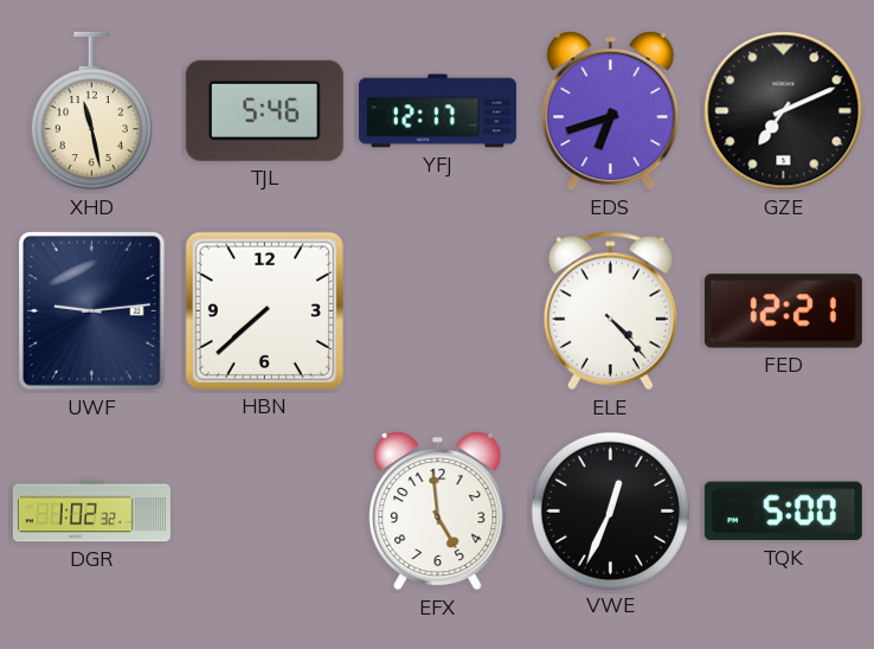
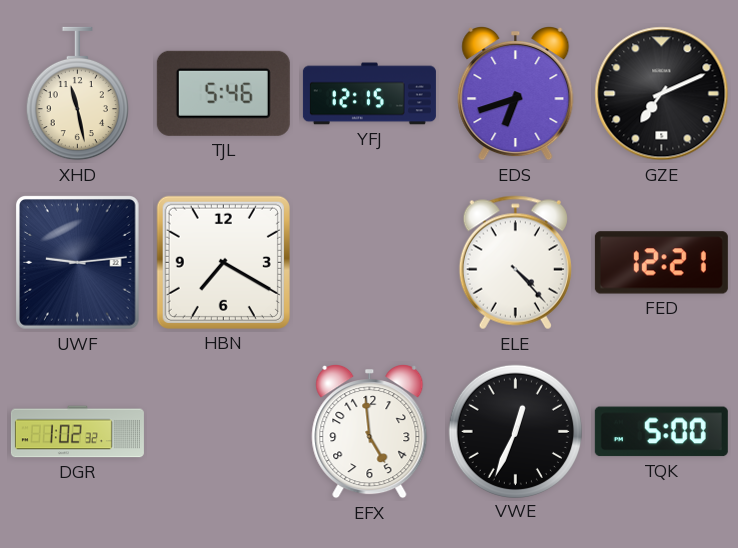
YFJ: 12:17 -> 12:15 (369, 94)
HBN: 7:38 -> 7:20 (223, 262)
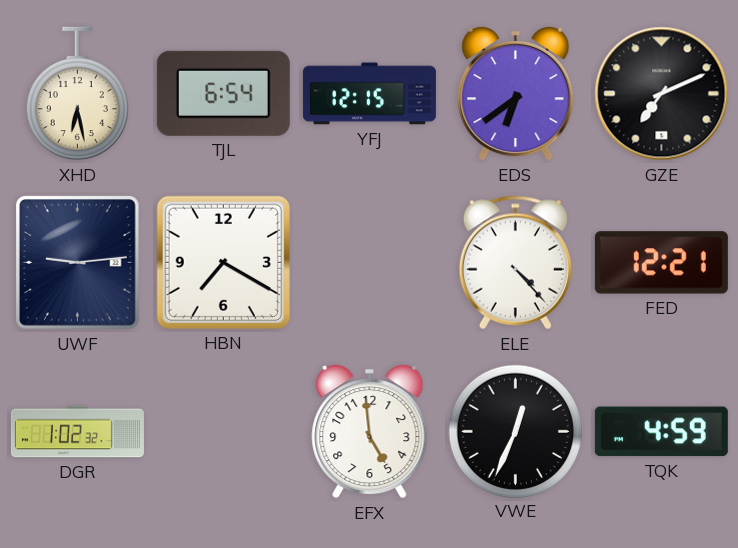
XHD: 11:28 -> 6:28 (77, 94)
TJL: 5:46 -> 6:54 (223, 93)
EDS: 6:42 -> 6:39 (516, 94)
TQK: 5:00 -> 4:59 (661, 432)
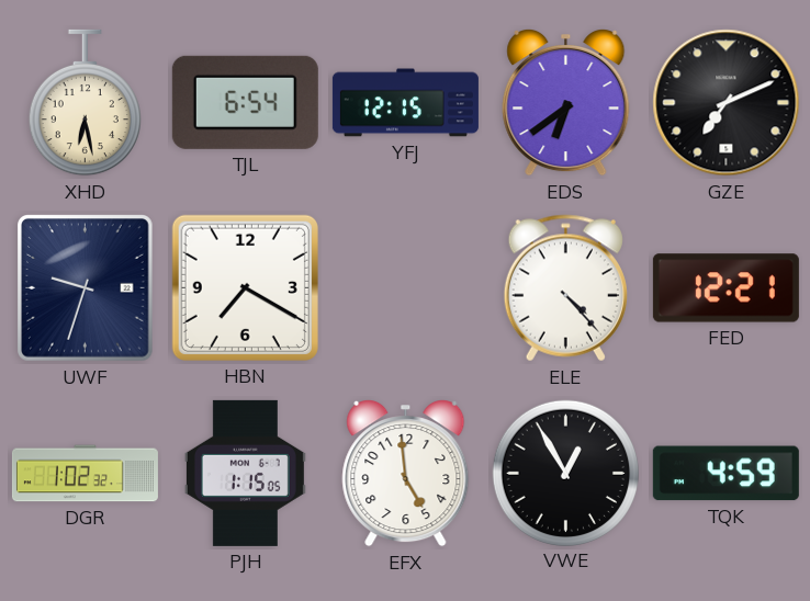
UWF: 9:14 -> 9:33 (86, 288)
PJH: none -> 1:15 (245, 473)
VWE: 12:34 -> 12:55 (565, 473)
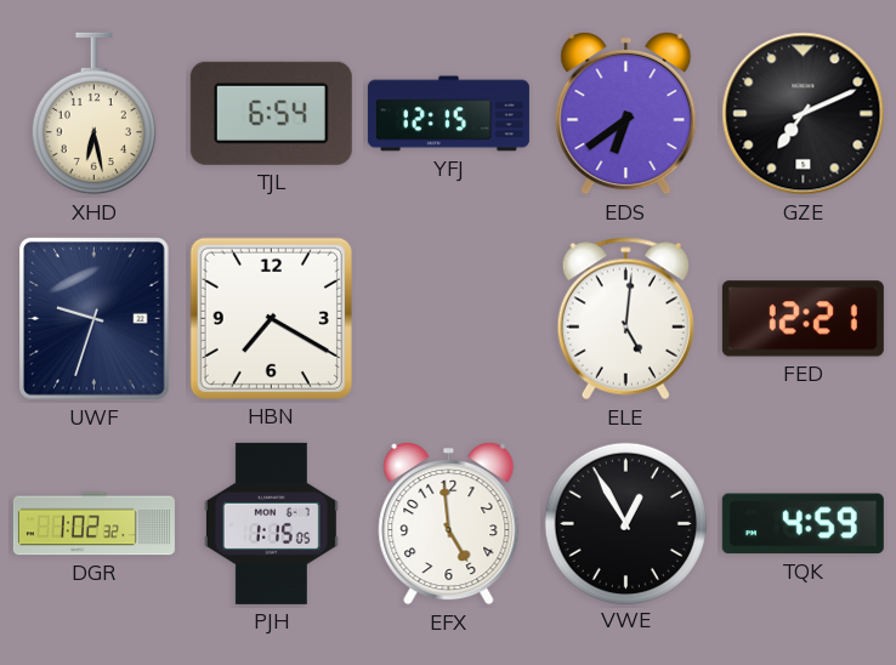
ELE: 4:23 -> 5:01 (625, 319)
